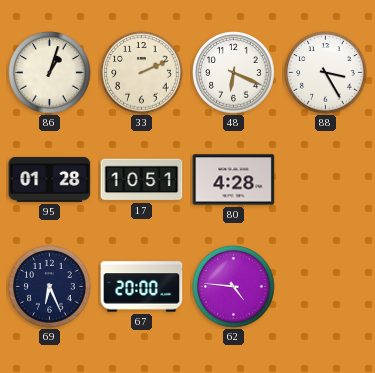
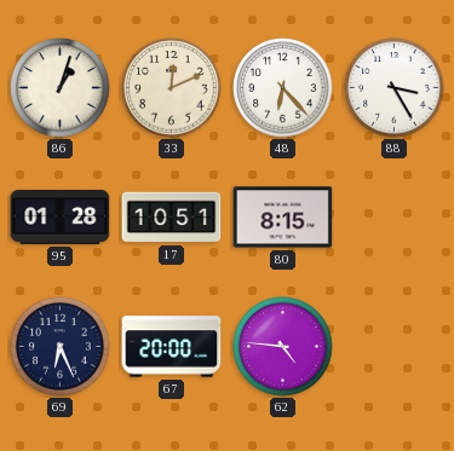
33: 2:11 -> 12:11 (172, 88)
48: 6:19 -> 6:23 (283, 88)
80: 4:28 -> 8:15 (283, 218)
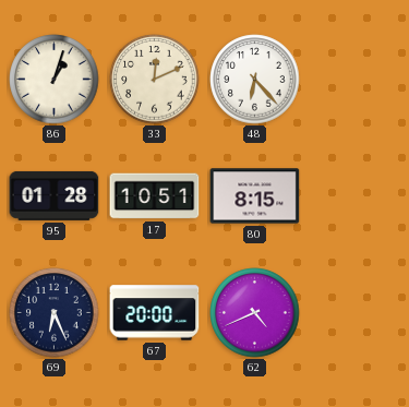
88: 3:25 -> none (395, 88)
62: 4:46 -> 4:41 (255, 313)
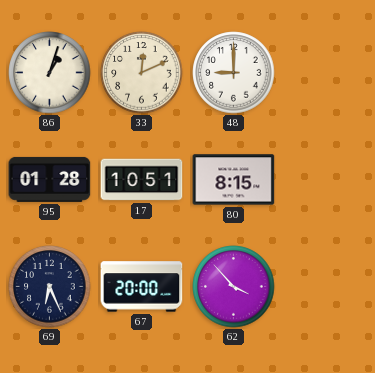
48: 6:23 -> 9:00 (234, 73)
62: 4:41 -> 3:53 (234, 287)
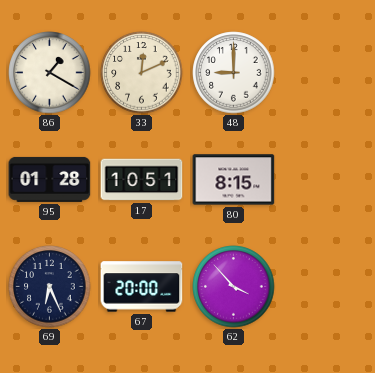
86: 1:03 -> 1:20 (50, 73)
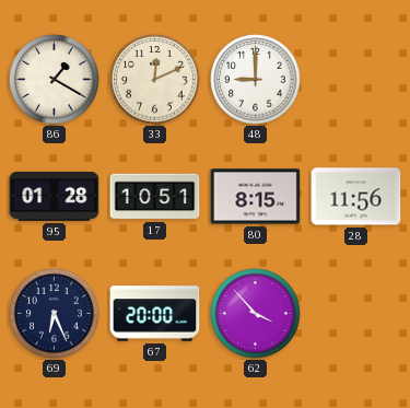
28: none -> 11:56 (356, 197)
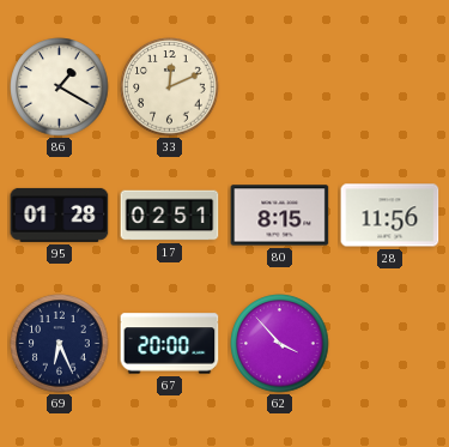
48: 9:00 -> none (256, 80)
17: 10:51 -> 02:51 (170, 216)
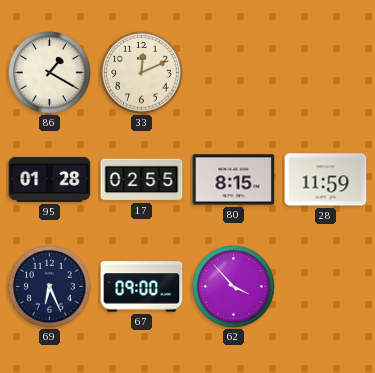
17: 02:51 -> 02:55 (142, 180)
28: 11:56 -> 11:59 (326, 180)
67: 20:00 -> 09:00 (142, 287)
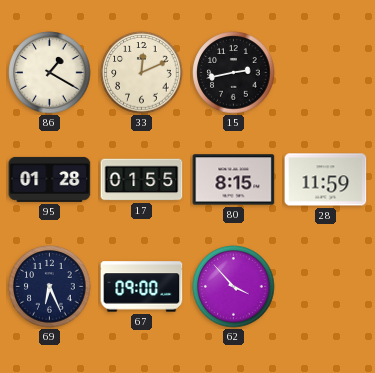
15: none -> 2:43 (234, 73)
17: 02:55 -> 01:55 (142, 180)
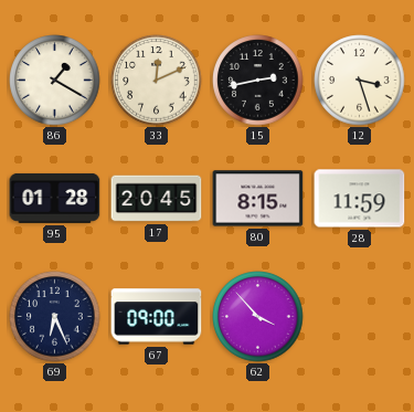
12: none -> 3:27 (360, 81)
17: 01:55 -> 20:45 (157, 199)
